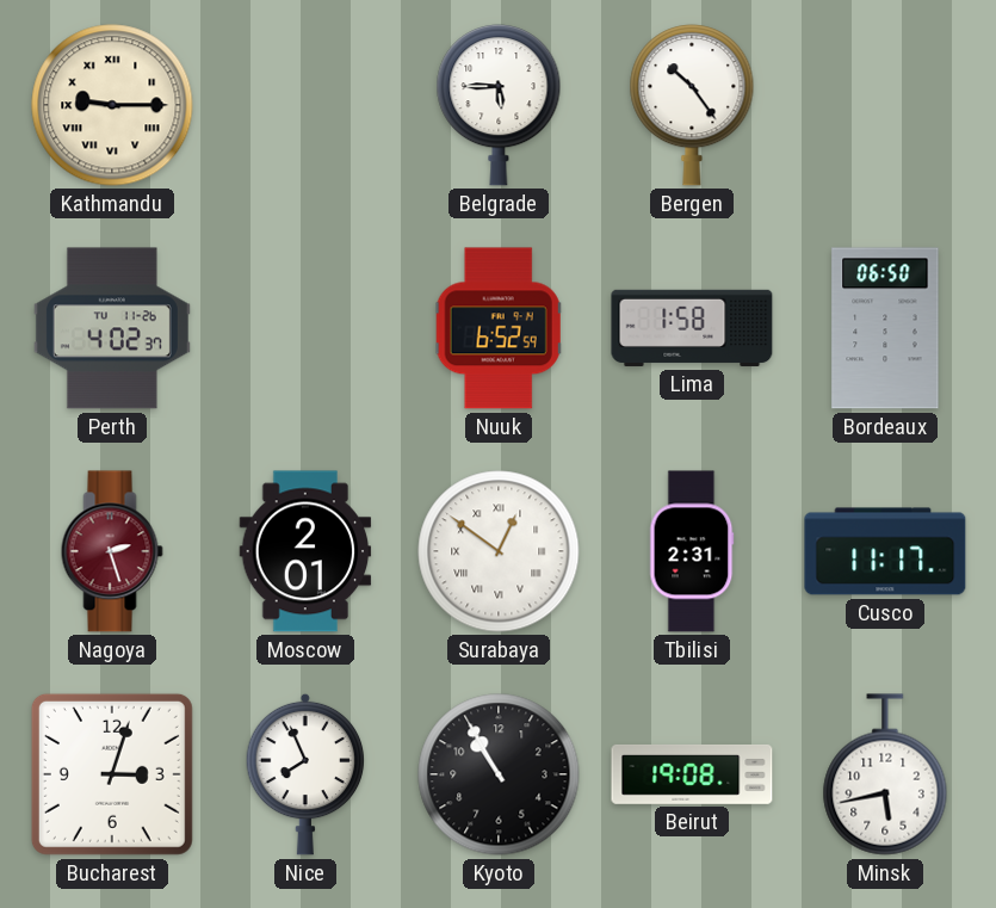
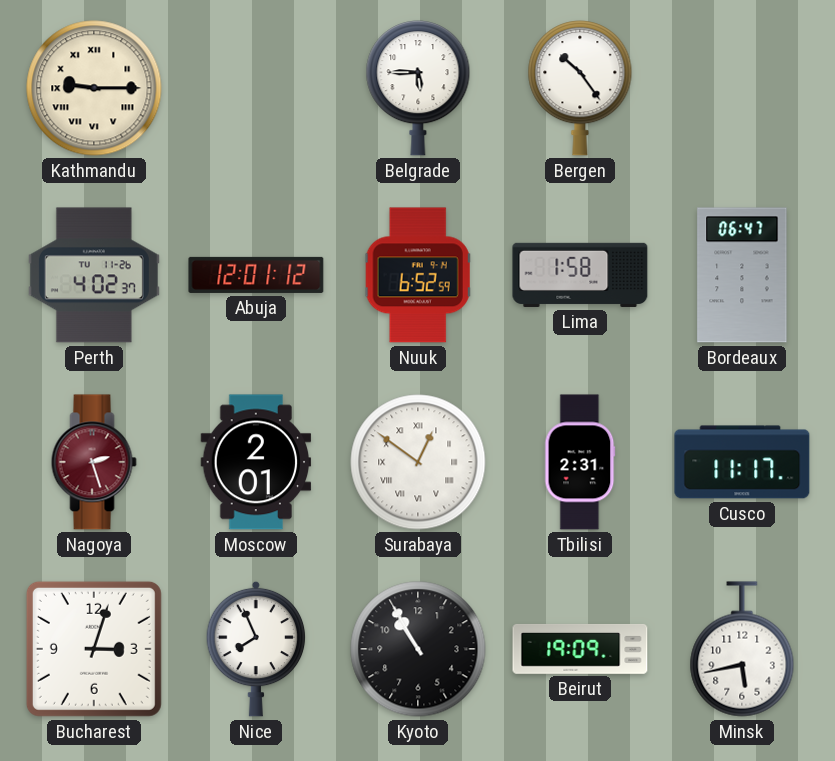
Abuja: none -> 12:01 (256, 275)
Bordeaux: 06:50 -> 06:47 (742, 275)
Beirut: 19:08 -> 19:09 (580, 649)
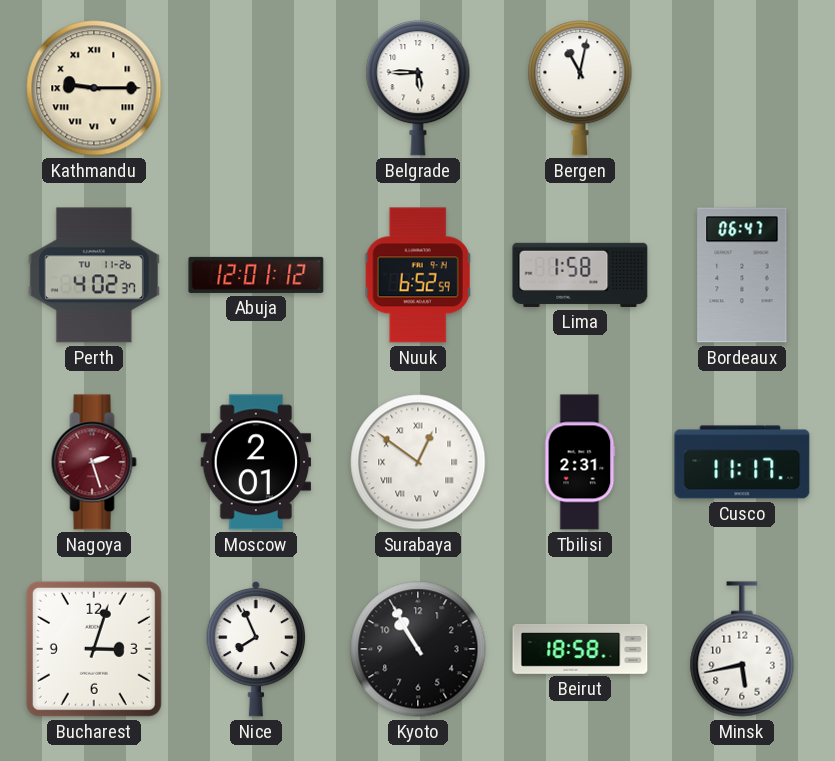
Bergen: 10:24 -> 11:02 (580, 88)
Beirut: 19:09 -> 18:58 (580, 649)
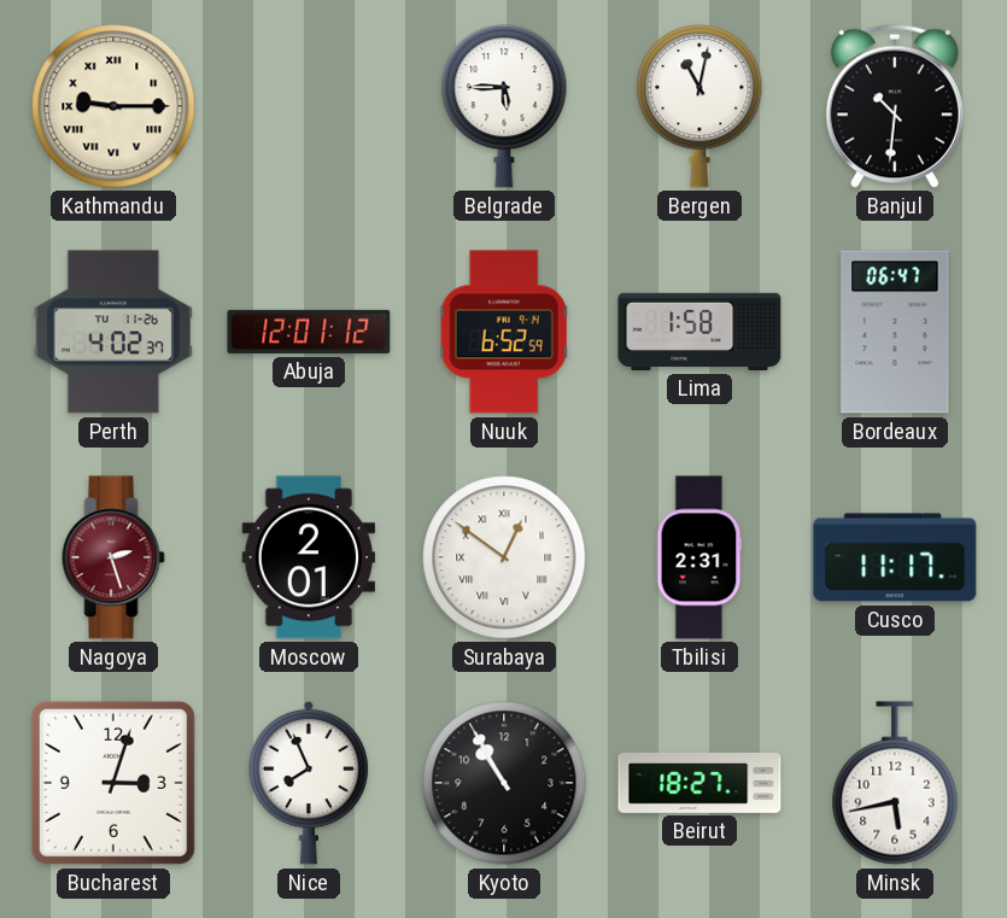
Banjul: none -> 10:31 (895, 106)
Beirut: 18:58 -> 18:27 (699, 783)
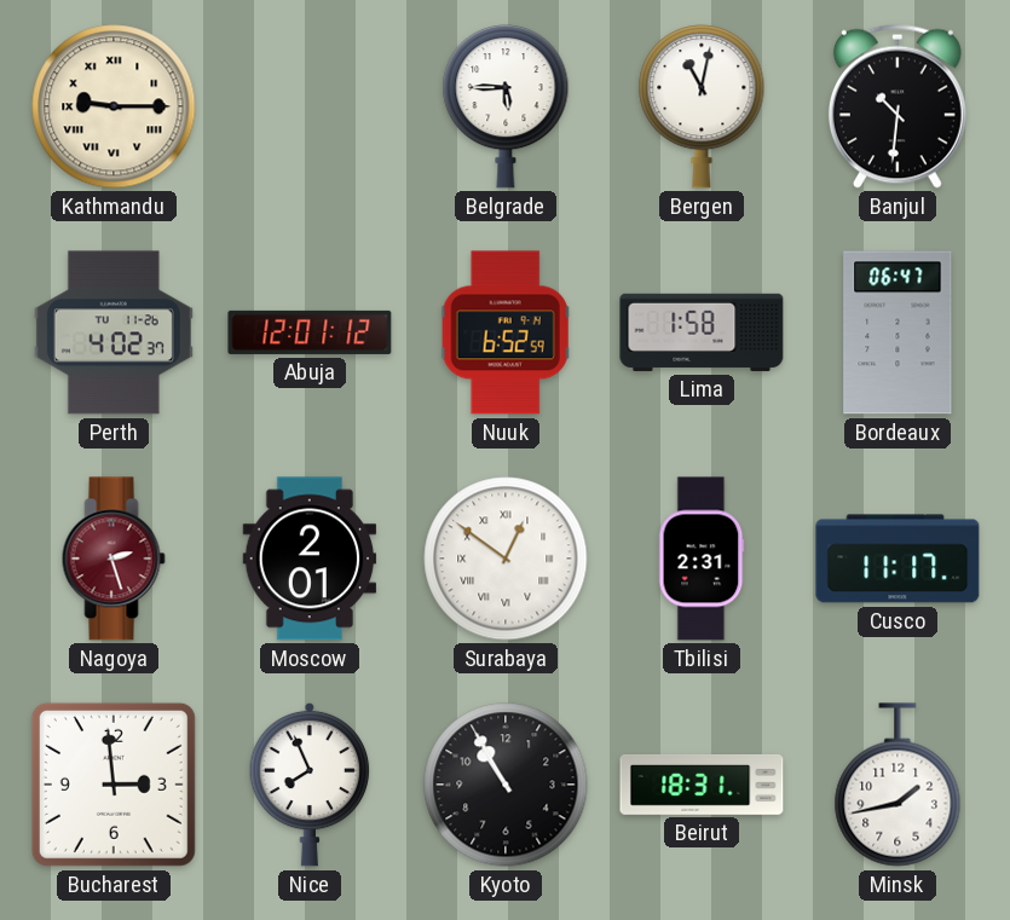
Bucharest: 3:03 -> 2:59 (114, 785)
Beirut: 18:27 -> 18:31 (702, 785)
Minsk: 5:43 -> 1:43 (898, 785)
